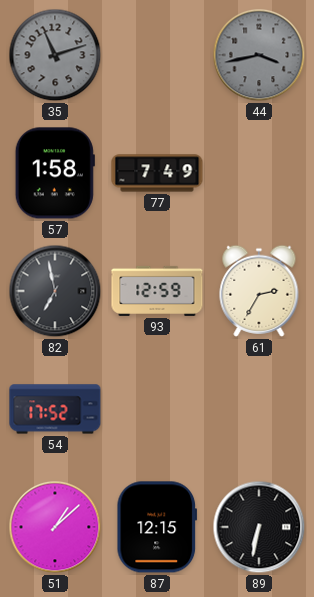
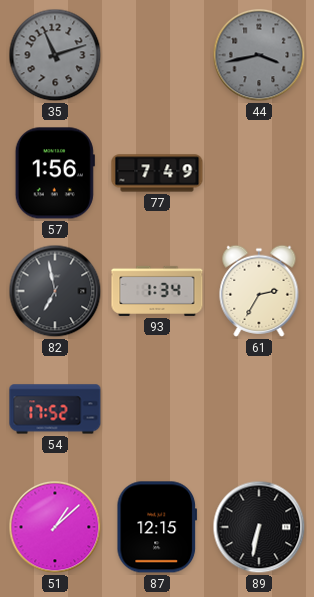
57: 1:58 -> 1:56 (55, 173)
93: 12:59 -> 1:34 (157, 291)
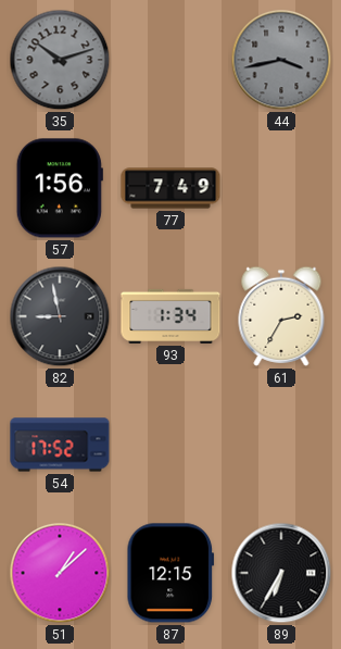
35: 11:12 -> 10:12 (60, 60)
82: 6:58 -> 8:58 (60, 316)
89: 6:32 -> 6:35 (281, 573)
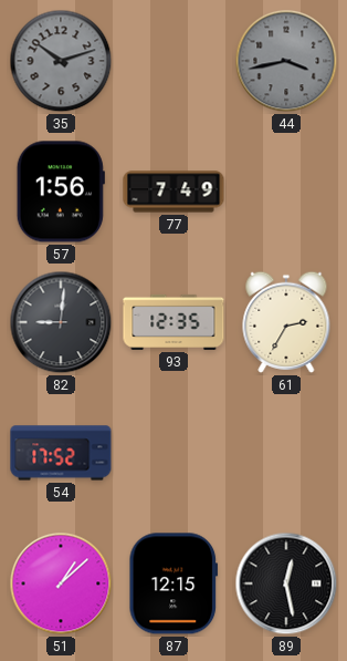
82: 8:58 -> 9:01 (61, 322)
93: 1:34 -> 12:35 (173, 322)
89: 6:35 -> 12:28 (286, 583)
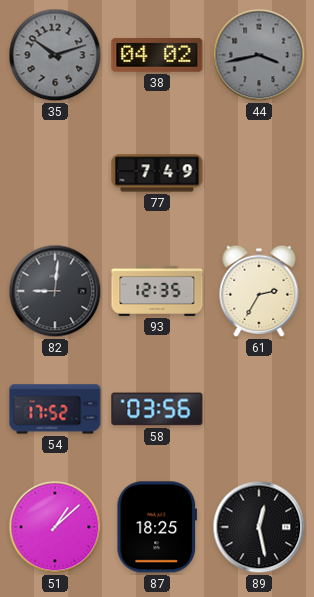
38: none -> 04:02 (157, 55)
57: 1:56 -> none (61, 192)
58: none -> 03:56 (157, 409)
87: 12:15 -> 18:25 (157, 527)
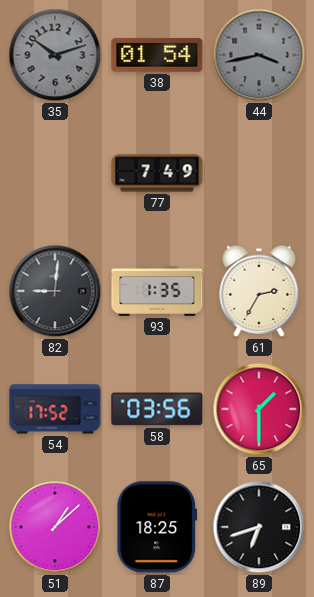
38: 04:02 -> 01:54 (157, 55)
93: 12:35 -> 1:35 (157, 291)
65: none -> 1:30 (259, 409)
89: 12:28 -> 6:42 (259, 527)
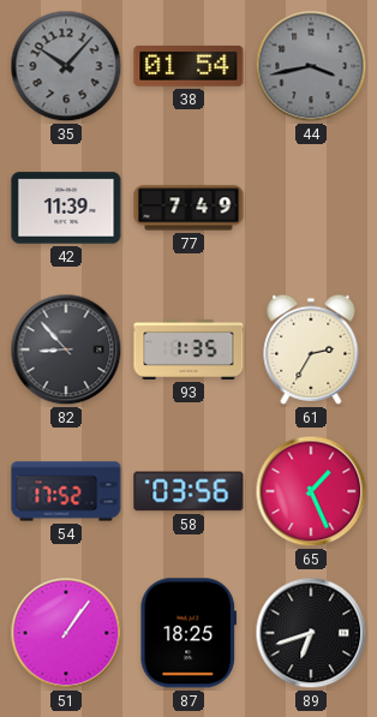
35: 10:12 -> 10:07 (66, 66)
42: none -> 11:39 (66, 208)
82: 9:01 -> 8:53 (66, 349)
65: 1:30 -> 1:26 (311, 491)
51: 1:08 -> 1:06 (66, 633)
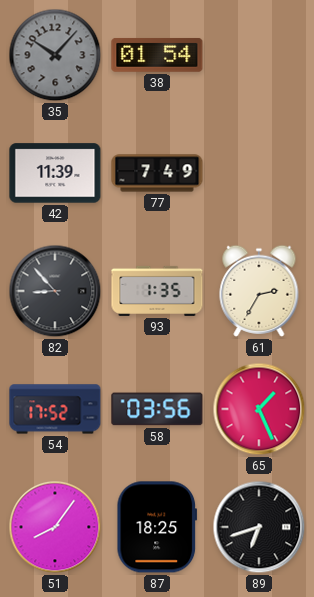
44: 3:43 -> none (311, 66)
51: 1:06 -> 8:06 (55, 527)
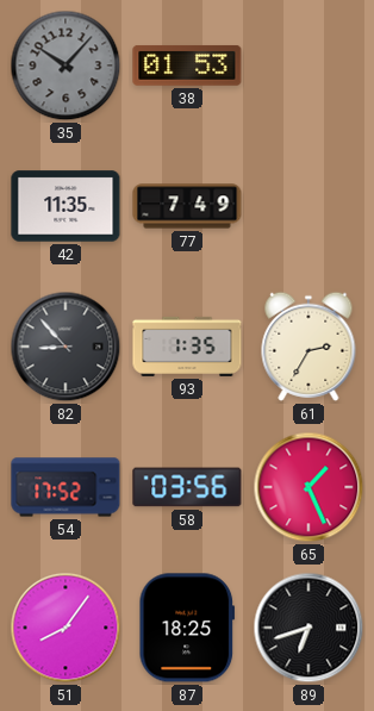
38: 01:54 -> 01:53 (187, 66)
42: 11:39 -> 11:35 (66, 206)
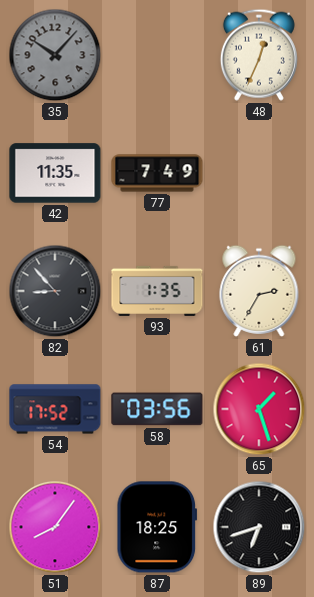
38: 01:53 -> none (187, 66)
48: none -> 12:34 (259, 55)
65: 1:26 -> 1:27 (259, 409)
